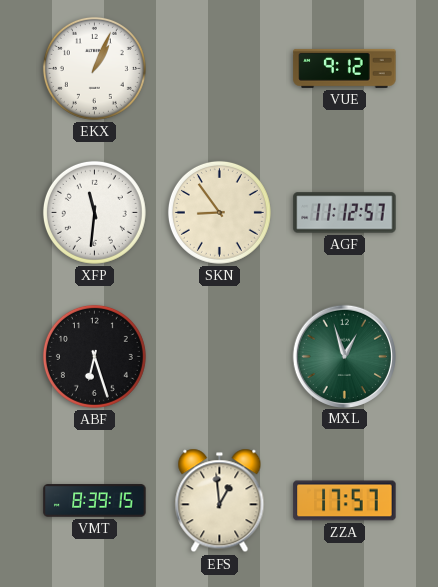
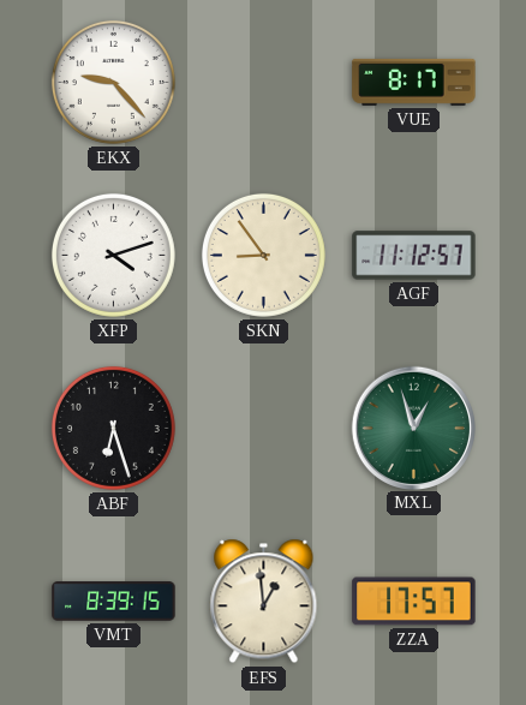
EKX: 1:04 -> 9:23 (113, 82)
VUE: 9:12 -> 8:17 (414, 82)
XFP: 11:31 -> 4:12 (113, 255)
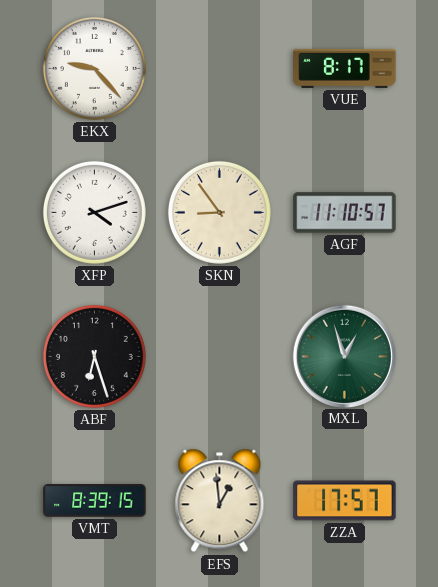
AGF: 11:12 -> 11:10 (345, 213)
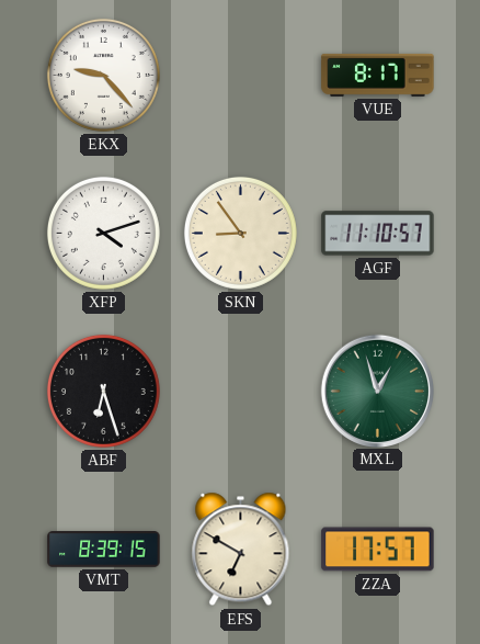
EFS: 12:59 -> 6:50 (241, 550)
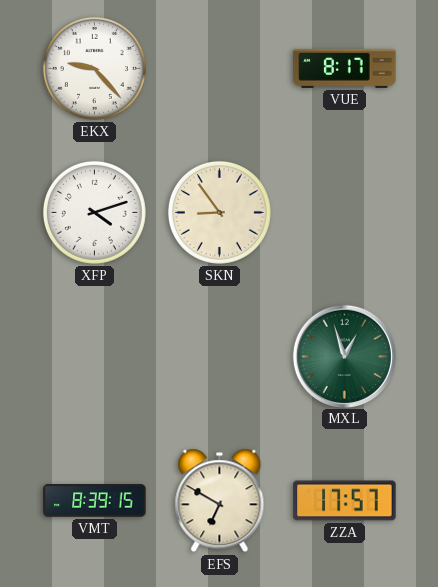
AGF: 11:10 -> none (378, 234)
ABF: 6:27 -> none (103, 391)
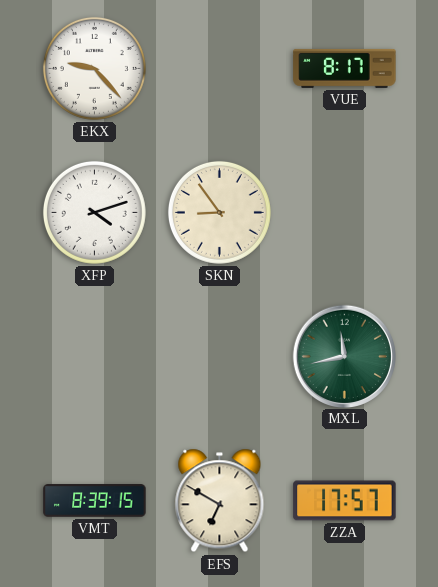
MXL: 12:57 -> 11:43 (344, 356)
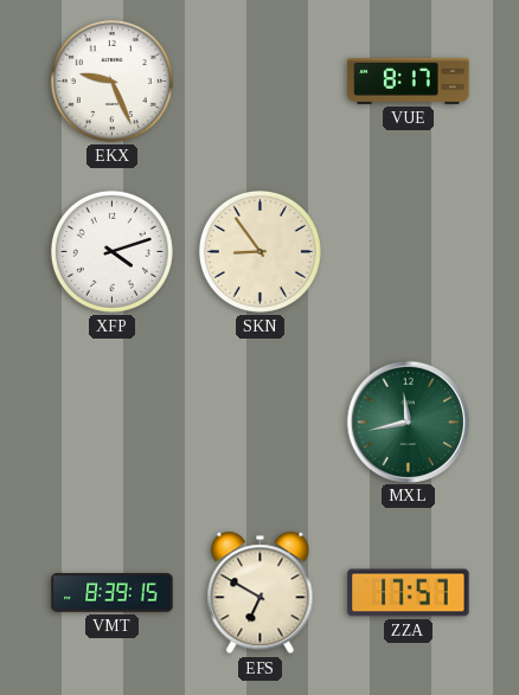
EKX: 9:23 -> 9:26 (111, 81)
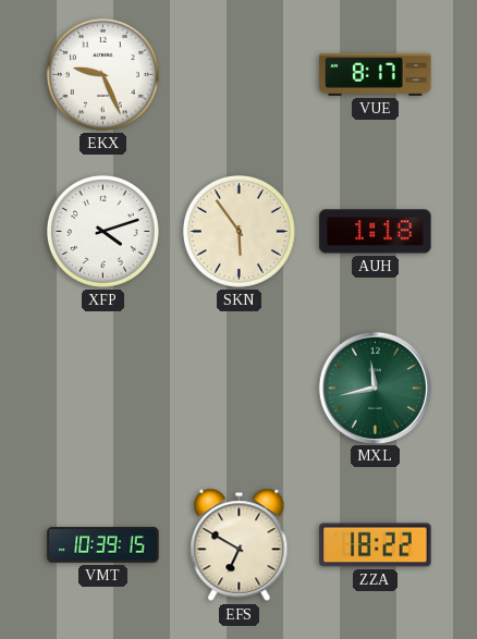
SKN: 8:54 -> 5:54 (238, 231)
AUH: none -> 1:18 (376, 232)
VMT: 8:39 -> 10:39 (103, 545)
ZZA: 17:57 -> 18:22 (376, 545)
